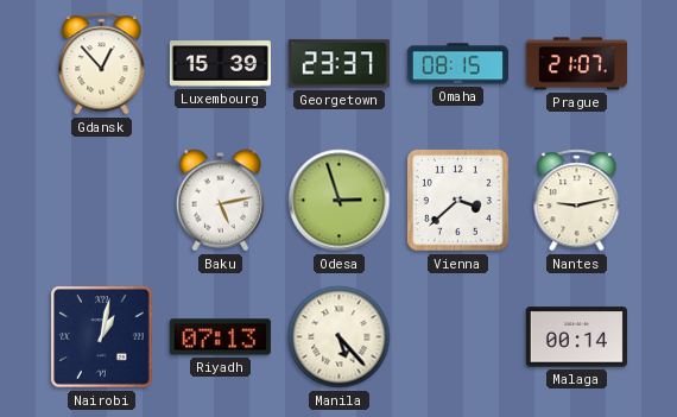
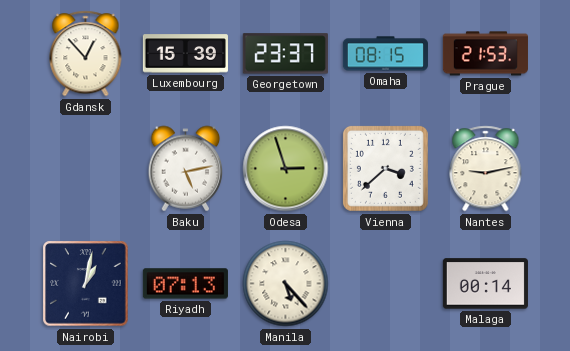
Prague: 21:07 -> 21:53 (485, 54)
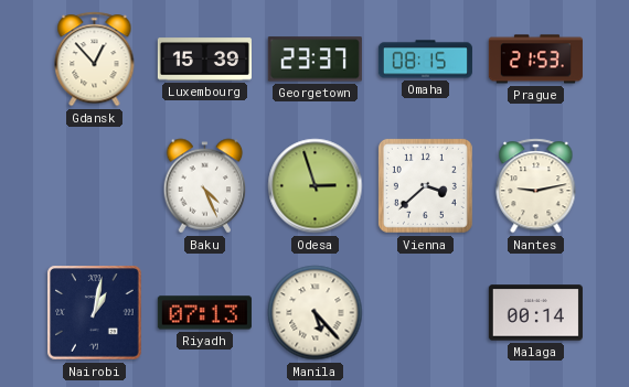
Baku: 5:13 -> 4:26 (205, 186)
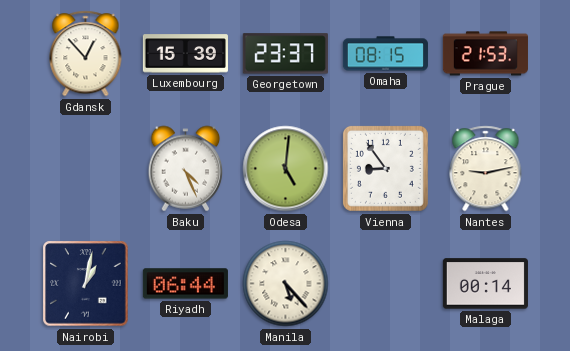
Odesa: 2:57 -> 5:01 (286, 169)
Vienna: 3:38 -> 8:54 (385, 168)
Riyadh: 07:13 -> 06:44 (185, 284)
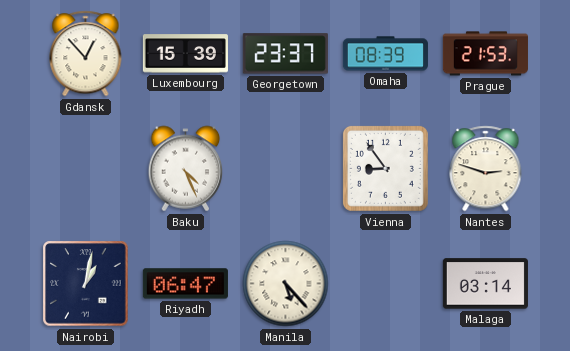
Omaha: 08:15 -> 08:39 (385, 54)
Odesa: 5:01 -> none (286, 169)
Nantes: 9:13 -> 2:48 (486, 169)
Riyadh: 06:44 -> 06:47 (185, 284)
Malaga: 00:14 -> 03:14 (485, 284)
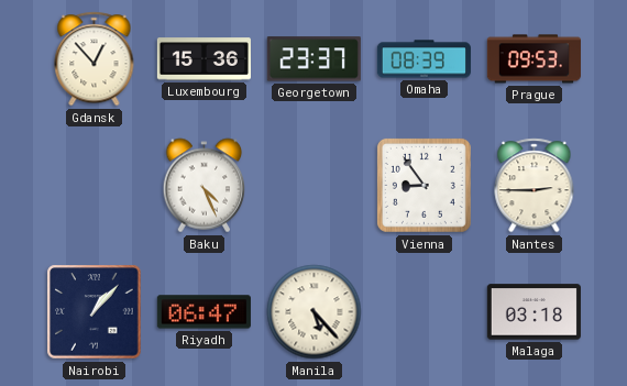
Luxembourg: 15:39 -> 15:36 (204, 59)
Prague: 21:53 -> 09:53 (533, 59)
Nantes: 2:48 -> 2:45 (535, 186)
Nairobi: 1:02 -> 1:07 (95, 312)
Malaga: 03:14 -> 03:18 (533, 312)
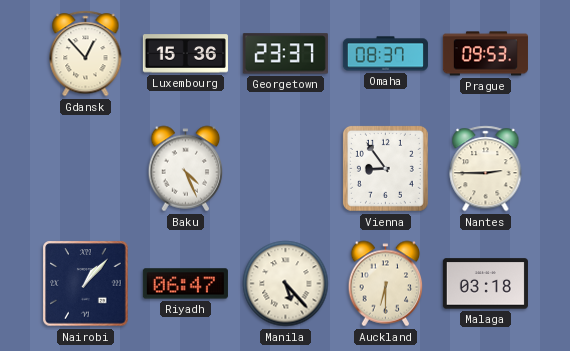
Omaha: 08:39 -> 08:37 (385, 54)
Auckland: none -> 6:30 (386, 284)
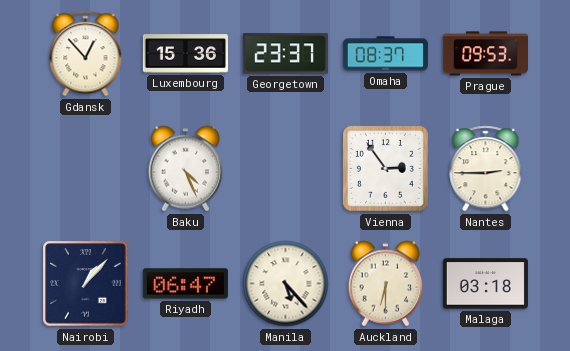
Vienna: 8:54 -> 2:54 (385, 168)
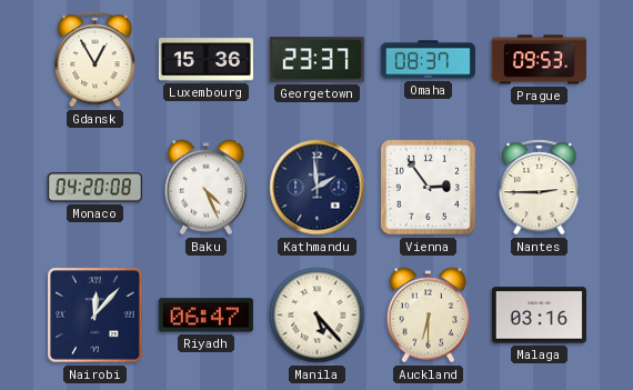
Gdansk: 12:53 -> 12:55 (96, 60)
Monaco: none -> 04:20 (94, 188)
Kathmandu: none -> 1:59 (318, 188)
Nairobi: 1:07 -> 12:07 (96, 316)
Malaga: 03:18 -> 03:16 (539, 316)
